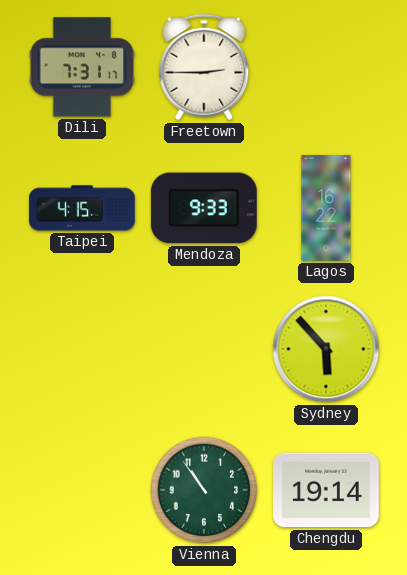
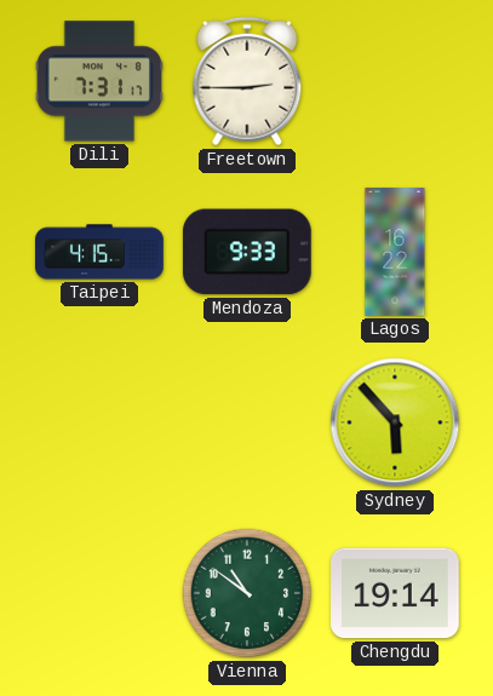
Vienna: 10:54 -> 10:51 (247, 593)
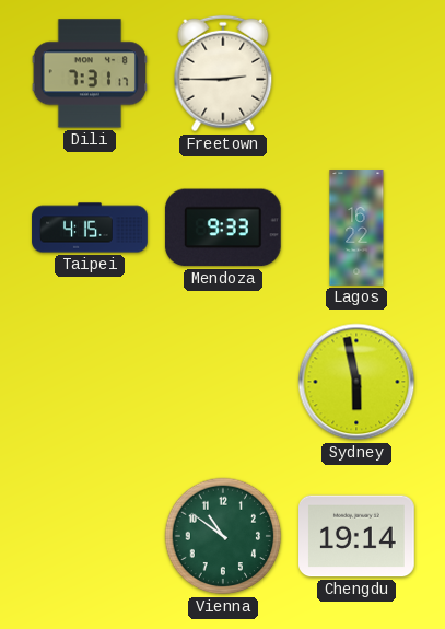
Sydney: 5:53 -> 5:58 (356, 382)
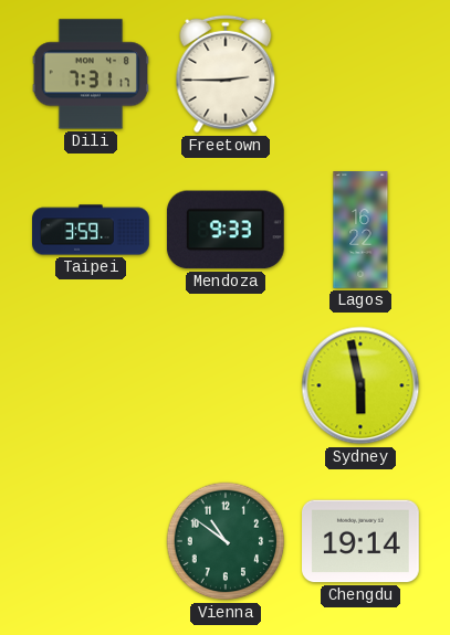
Taipei: 4:15 -> 3:59 (91, 230)
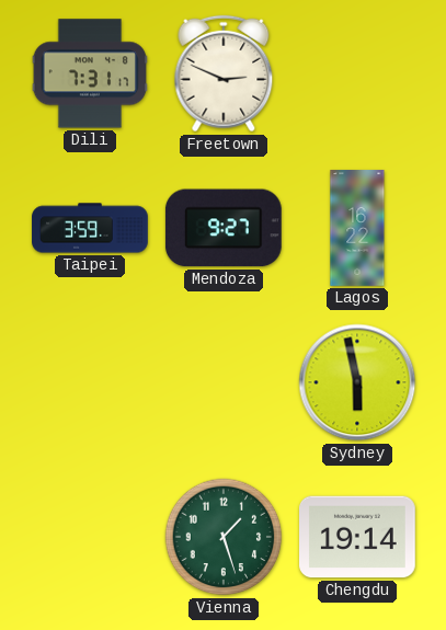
Freetown: 2:45 -> 2:49 (224, 73)
Mendoza: 9:33 -> 9:27 (224, 228)
Vienna: 10:51 -> 1:27 (224, 537)
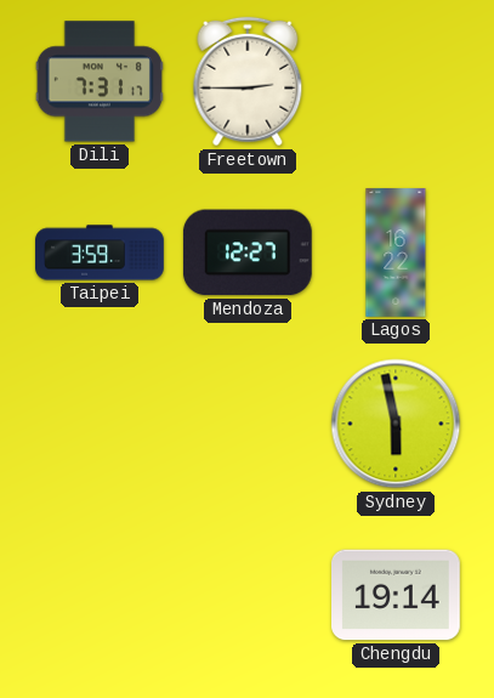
Freetown: 2:49 -> 2:45 (248, 81)
Mendoza: 9:27 -> 12:27 (248, 252)
Vienna: 1:27 -> none (224, 537)
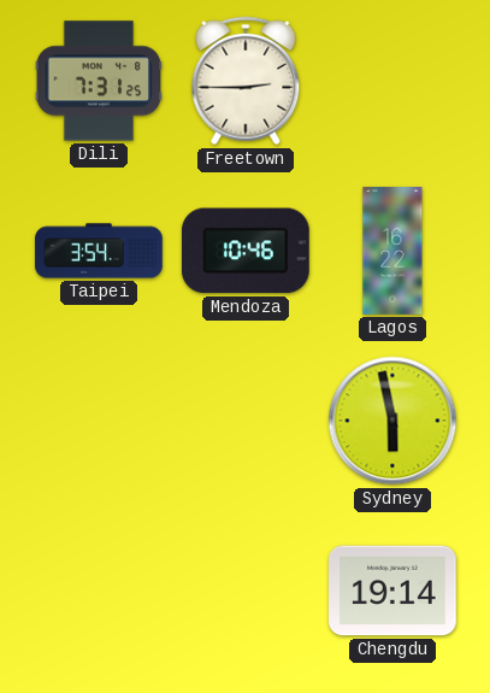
Dili: 7:31:17 -> 7:31:25 (98, 81)
Taipei: 3:59 -> 3:54 (99, 251)
Mendoza: 12:27 -> 10:46 (246, 251)
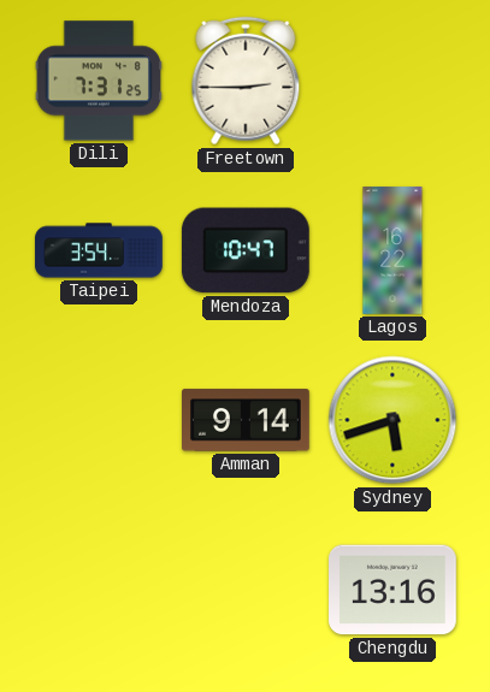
Mendoza: 10:46 -> 10:47 (246, 250)
Amman: none -> 9:14 (247, 420)
Sydney: 5:58 -> 5:42 (392, 420)
Chengdu: 19:14 -> 13:16 (394, 590)
